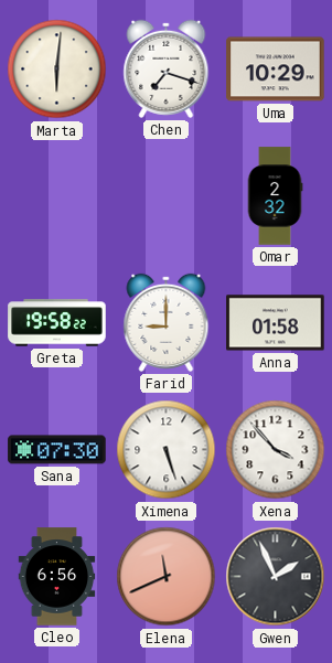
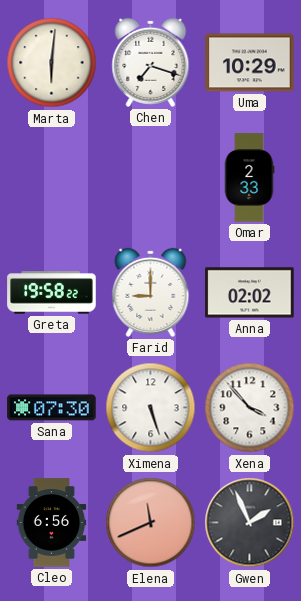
Omar: 2:32 -> 2:33 (249, 178)
Anna: 01:58 -> 02:02 (250, 293)
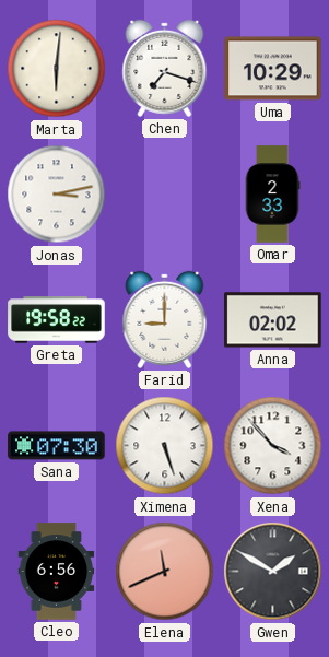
Jonas: none -> 3:13 (57, 195)
Gwen: 1:56 -> 1:50 (273, 572)
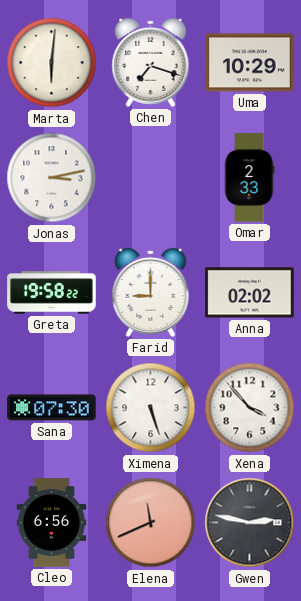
Gwen: 1:50 -> 2:47 (250, 523)
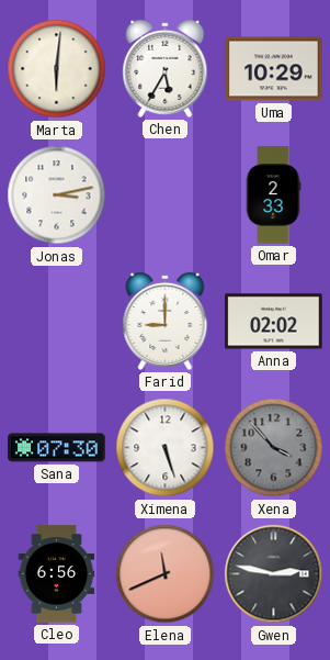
Chen: 7:18 -> 5:35 (166, 68)
Greta: 19:58 -> none (52, 293)
Xena dial: white -> grey (274, 448)
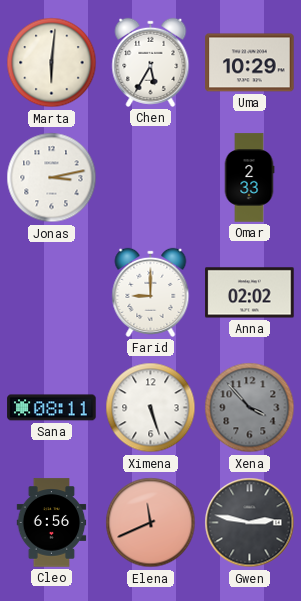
Sana: 07:30 -> 08:11 (52, 408)
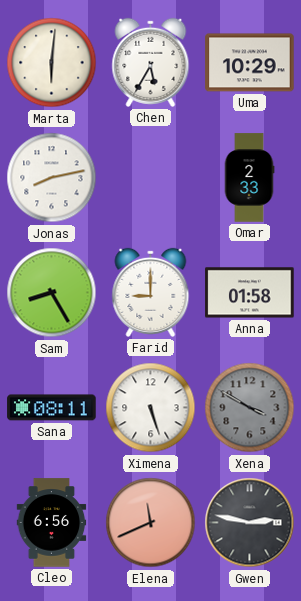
Jonas: 3:13 -> 8:13 (52, 178)
Sam: none -> 8:25 (52, 293)
Anna: 02:02 -> 01:58 (250, 293)
Xena: 3:53 -> 3:50 (250, 408)
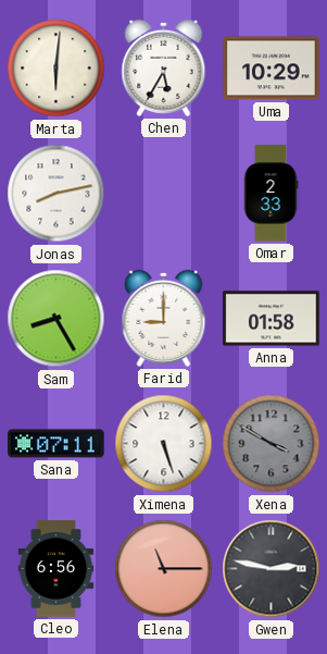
Sana: 08:11 -> 07:11 (56, 444)
Elena: 11:41 -> 11:15 (164, 569)
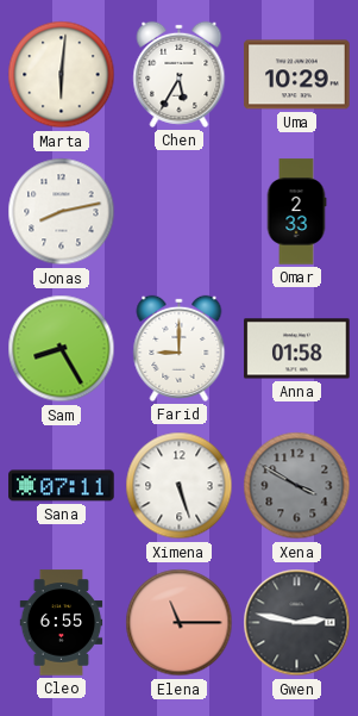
Cleo: 6:56 -> 6:55 (62, 623)
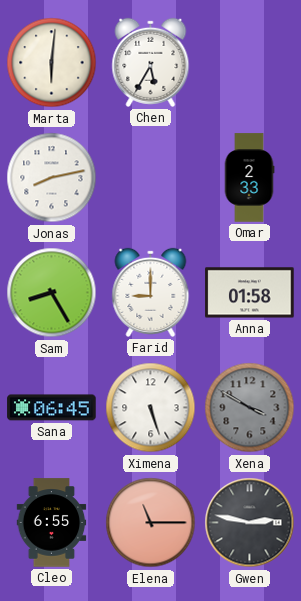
Uma: 10:29 -> none (297, 75)
Sana: 07:11 -> 06:45 (52, 408)
